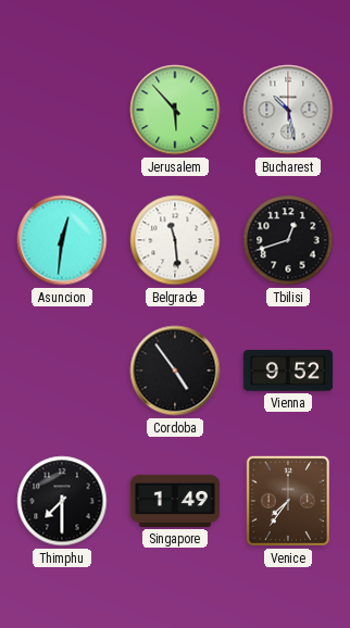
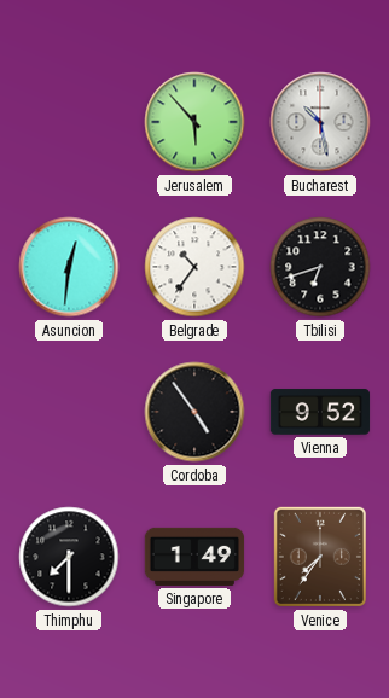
Belgrade: 11:29 -> 10:36 (194, 267)
Tbilisi: 12:42 -> 6:42 (320, 267)
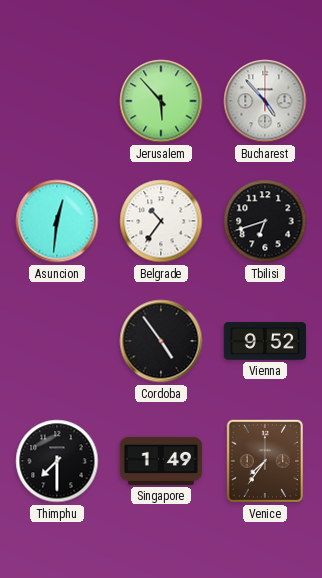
Bucharest: 10:28 -> 4:53 (265, 101)
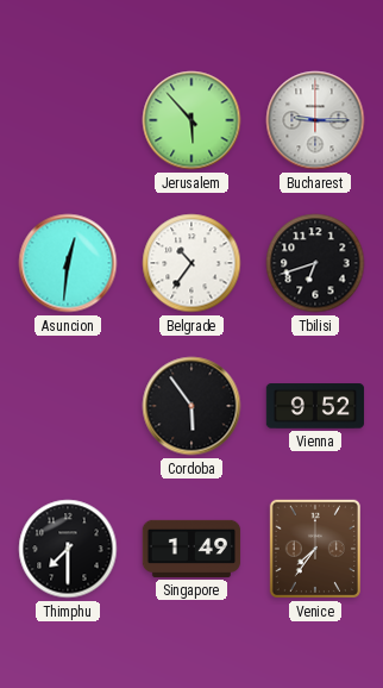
Bucharest: 4:53 -> 9:15 (315, 120)
Cordoba: 4:54 -> 5:54 (191, 406)
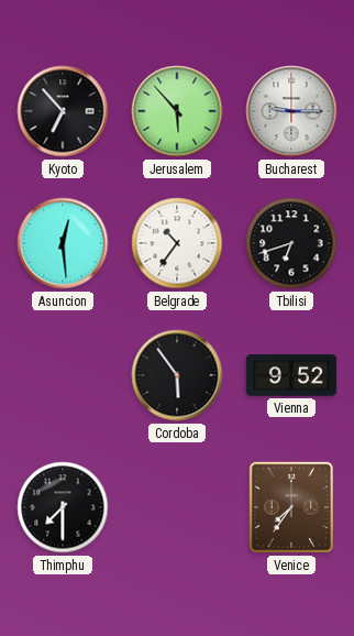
Kyoto: none -> 6:53 (63, 111)
Asuncion: 12:31 -> 12:29 (63, 243)
Singapore: 1:49 -> none (191, 549)
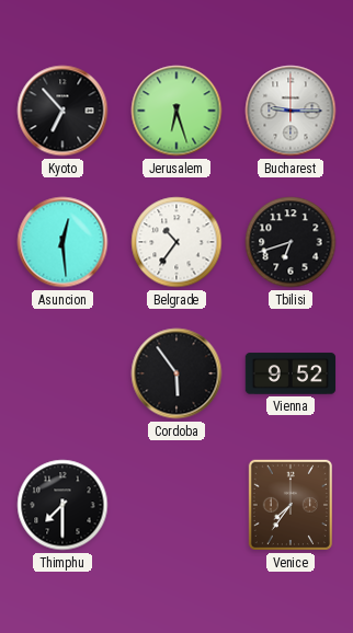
Jerusalem: 5:53 -> 6:27 (176, 111)
